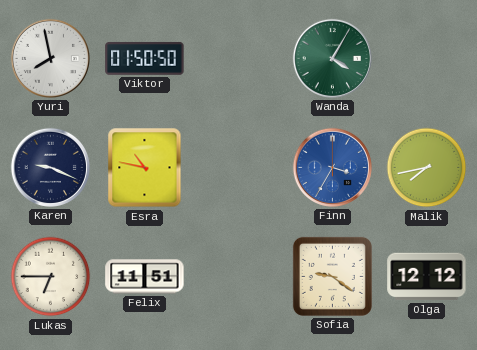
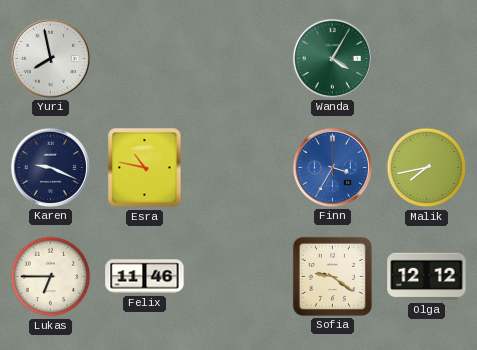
Viktor: 01:50 -> none (145, 58)
Felix: 11:51 -> 11:46 (145, 277)
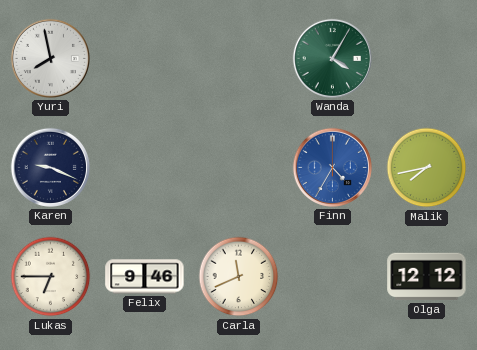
Esra: 10:47 -> none (145, 168)
Finn: 3:35 -> 4:35 (332, 167)
Felix: 11:46 -> 9:46 (145, 277)
Carla: none -> 11:41 (239, 277)
Sofia: 9:21 -> none (332, 276)
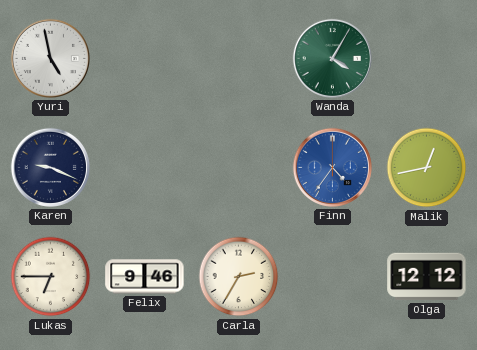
Yuri: 7:58 -> 4:58 (50, 58)
Finn: 4:35 -> 4:36 (332, 167)
Malik: 7:43 -> 12:43 (427, 168)
Carla: 11:41 -> 2:35 (239, 277)
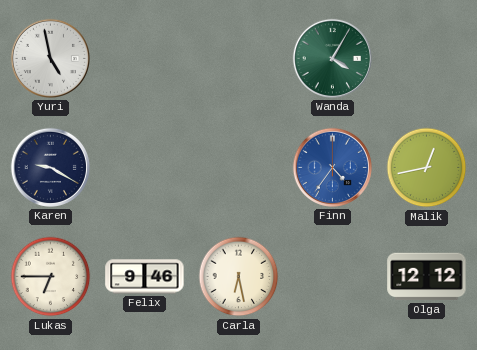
Karen: 9:19 -> 9:20 (50, 167)
Carla: 2:35 -> 6:28 (239, 277)
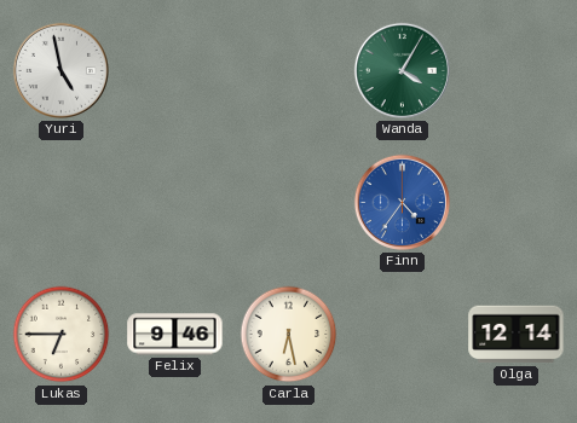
Karen: 9:20 -> none (50, 167)
Malik: 12:43 -> none (427, 168)
Olga: 12:12 -> 12:14 (517, 335)
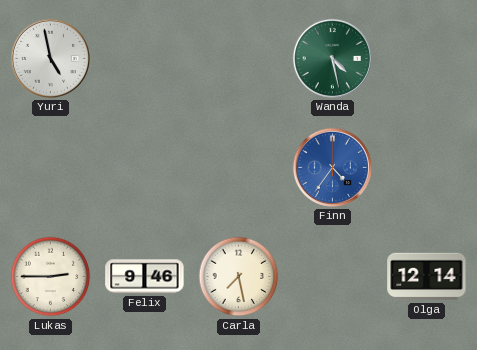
Wanda: 4:05 -> 4:28 (332, 58)
Lukas: 6:45 -> 2:45 (51, 277)
Carla: 6:28 -> 7:28 (239, 277)
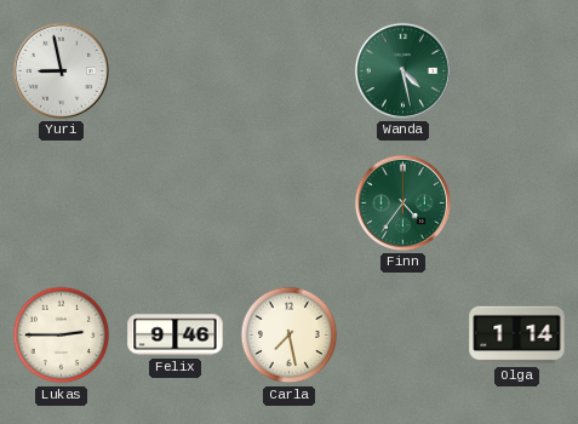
Yuri: 4:58 -> 8:58 (61, 70)
Finn dial: blue -> green (402, 202)
Olga: 12:14 -> 1:14 (517, 336)
